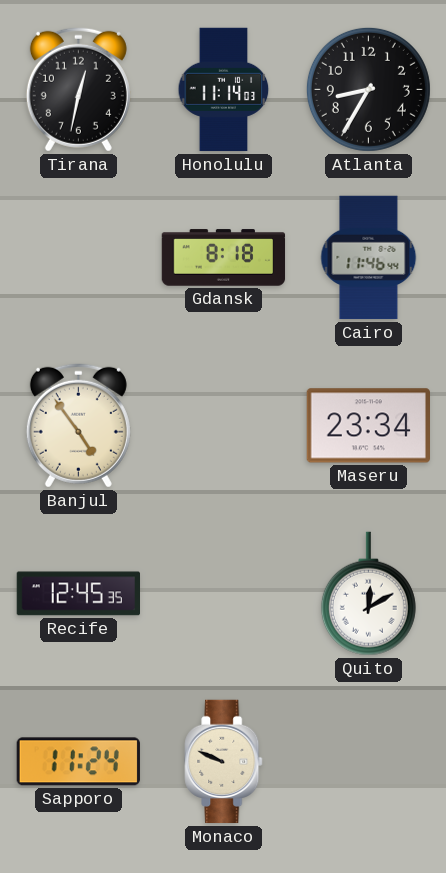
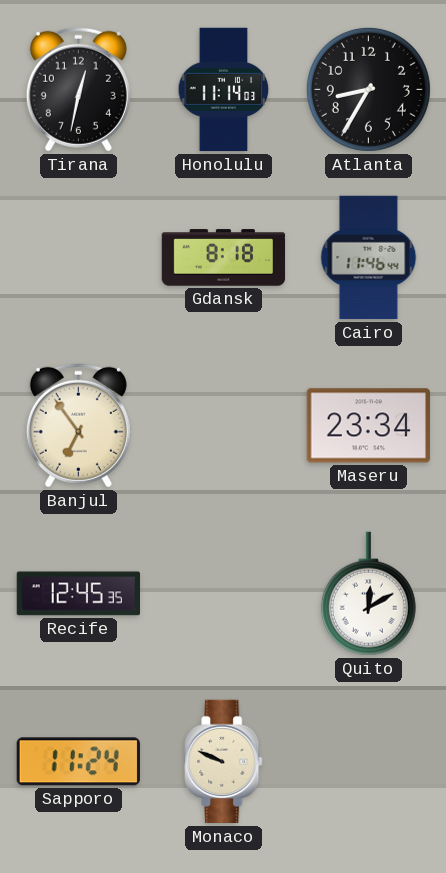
Banjul: 4:54 -> 6:54 (78, 425)
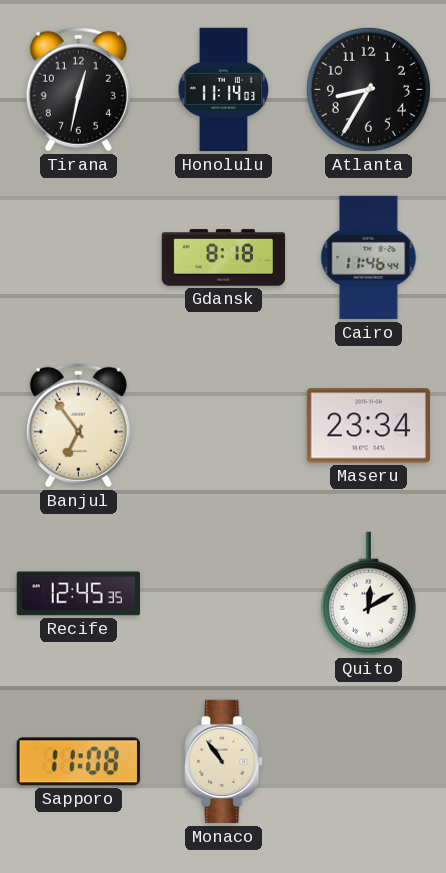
Sapporo: 11:24 -> 11:08 (78, 762)
Monaco: 9:49 -> 10:54 (224, 762)
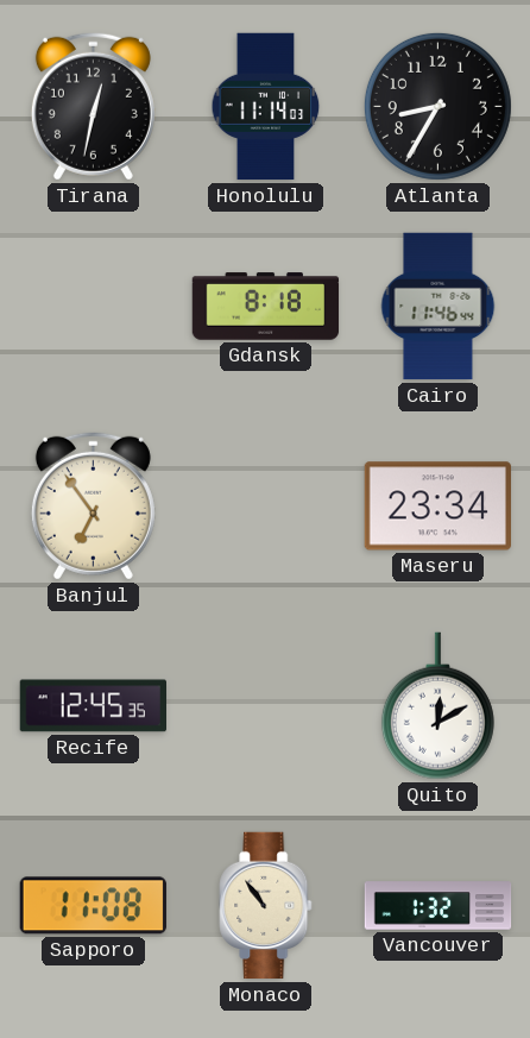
Vancouver: none -> 1:32 (438, 906)
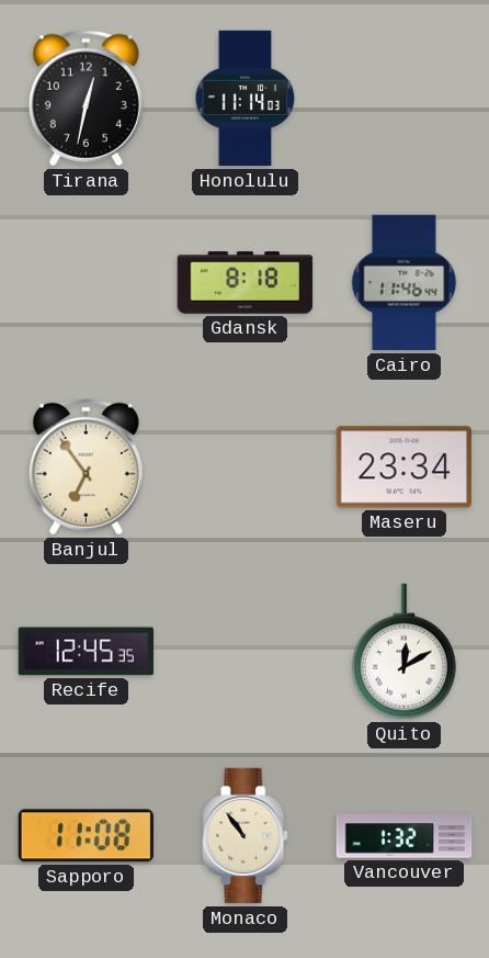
Atlanta: 8:35 -> none (437, 106)
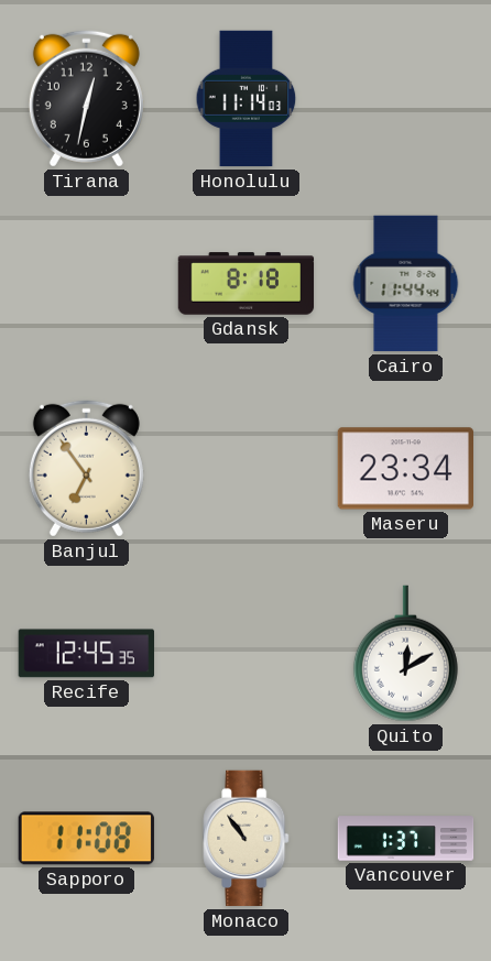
Cairo: 11:46 -> 11:44 (406, 284)
Vancouver: 1:32 -> 1:37 (406, 839)
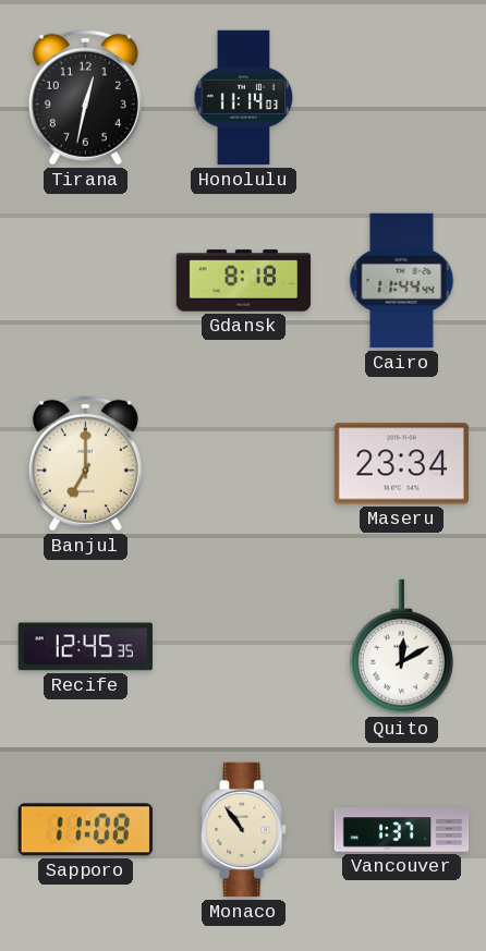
Banjul: 6:54 -> 7:00 (85, 463)
